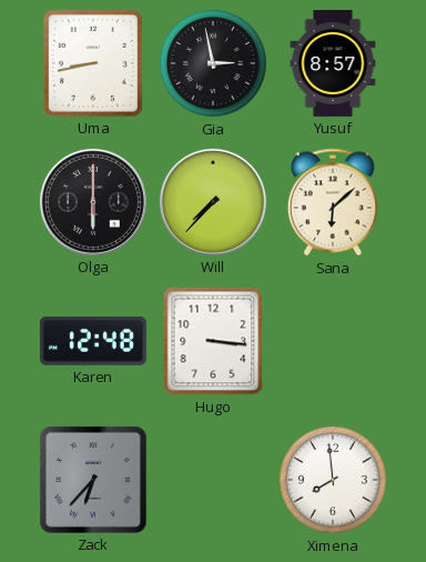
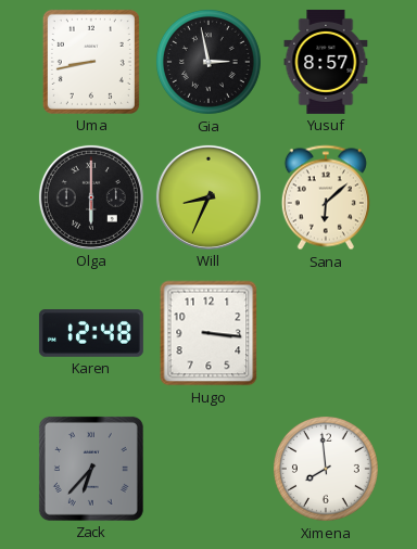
Will: 7:37 -> 8:34 (208, 197)
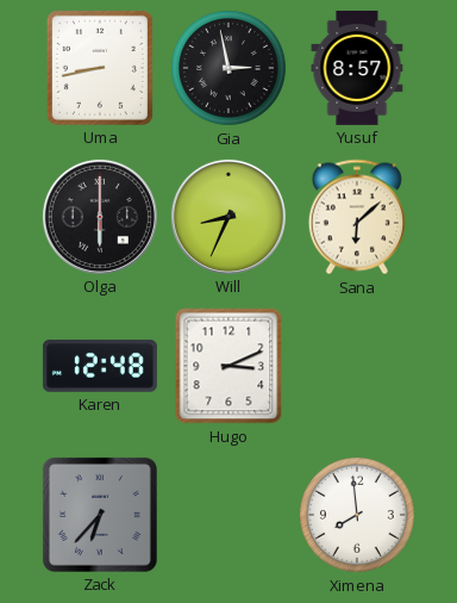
Hugo: 3:16 -> 3:11 (228, 366)
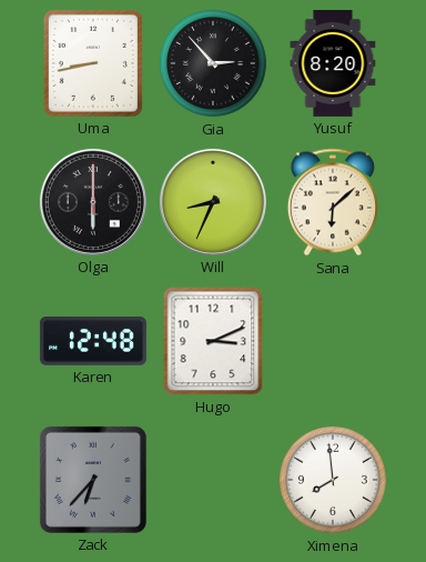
Gia: 2:58 -> 2:53 (213, 63)
Yusuf: 8:57 -> 8:20 (333, 63)
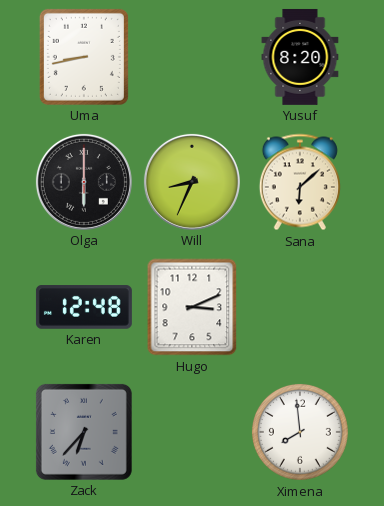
Gia: 2:53 -> none (213, 63)
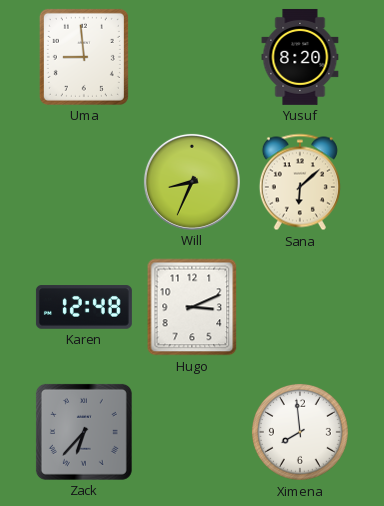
Uma: 8:43 -> 8:59 (84, 57)
Olga: 6:00 -> none (84, 182)
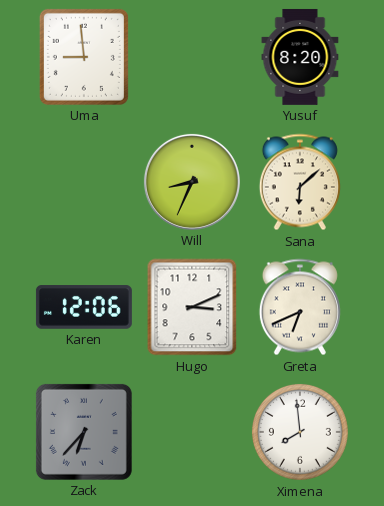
Karen: 12:48 -> 12:06 (84, 307)
Greta: none -> 6:41 (300, 307)
